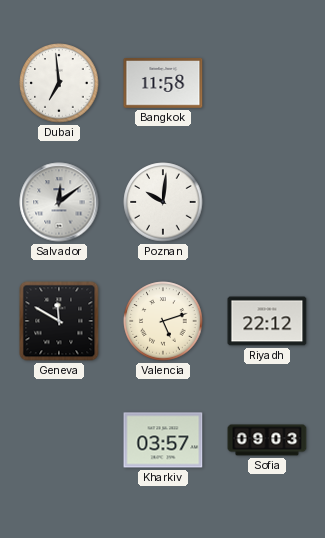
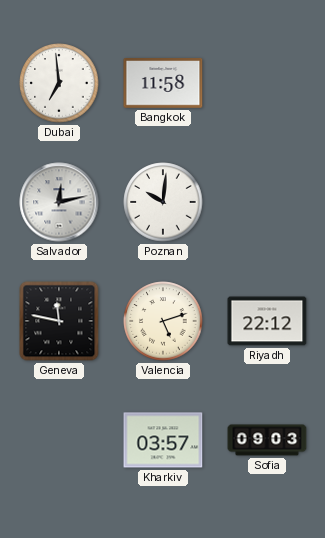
Salvador: 12:09 -> 12:13 (59, 202)
Geneva: 11:50 -> 11:47 (59, 321)
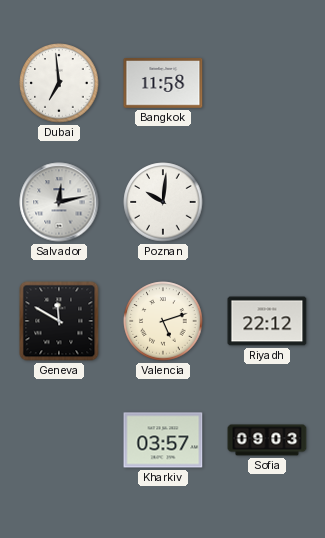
Geneva: 11:47 -> 11:50 (59, 321)
